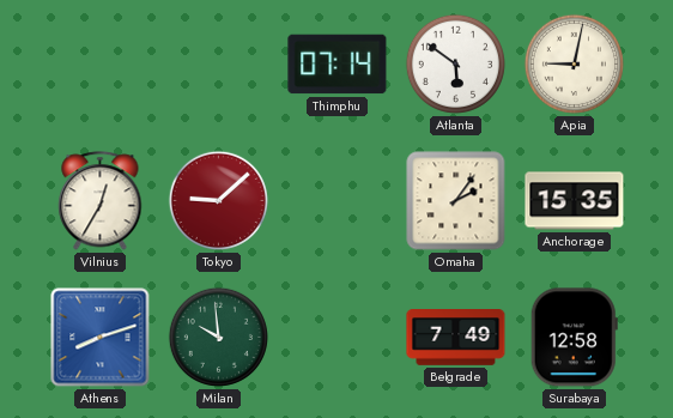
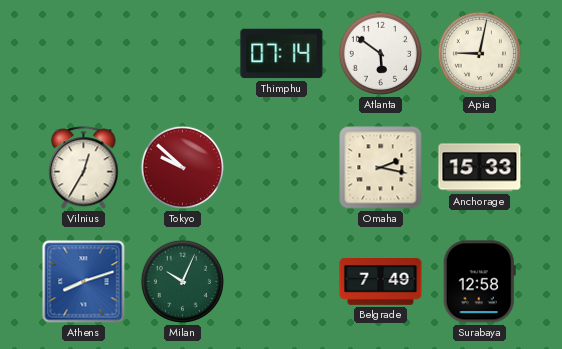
Tokyo: 9:08 -> 9:52 (182, 167)
Omaha: 2:06 -> 2:17 (381, 168)
Anchorage: 15:35 -> 15:33 (480, 168)
Milan: 9:59 -> 10:04 (182, 281)
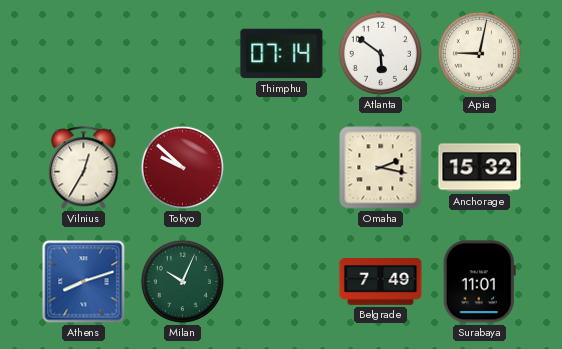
Anchorage: 15:33 -> 15:32 (480, 168)
Surabaya: 12:58 -> 11:01 (479, 282)
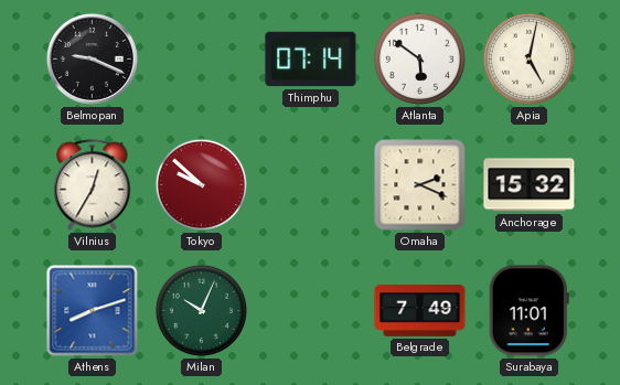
Belmopan: none -> 9:19 (92, 58)
Apia: 9:02 -> 5:02 (528, 58)
Omaha: 2:17 -> 2:19 (420, 185)
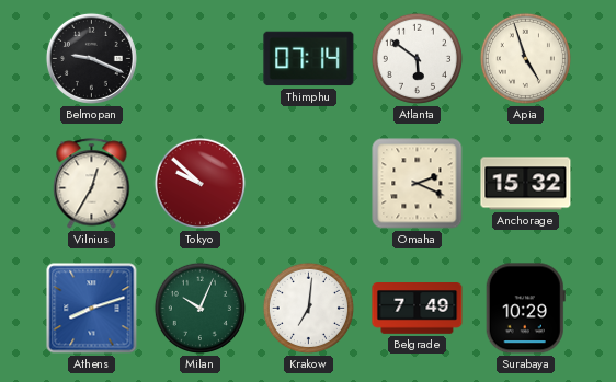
Apia: 5:02 -> 4:57 (525, 58)
Krakow: none -> 7:01 (308, 308)
Surabaya: 11:01 -> 10:29 (525, 309)
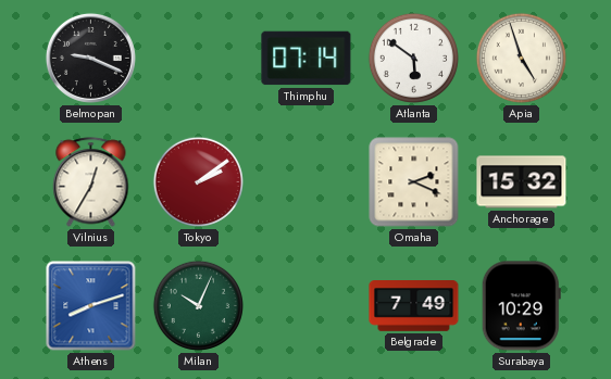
Tokyo: 9:52 -> 2:09 (198, 181)
Krakow: 7:01 -> none (308, 308)
